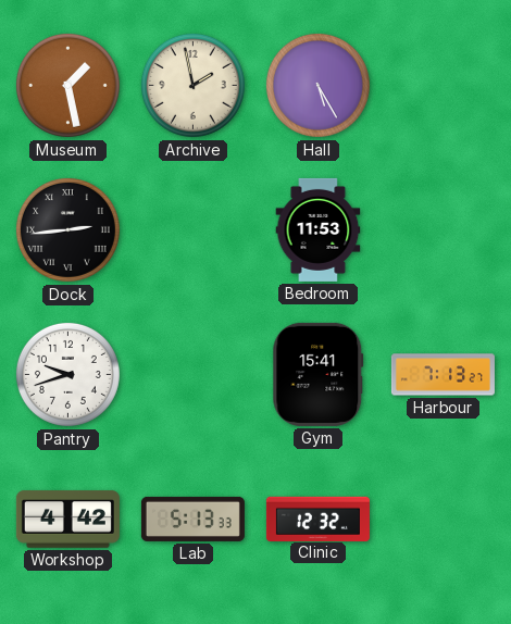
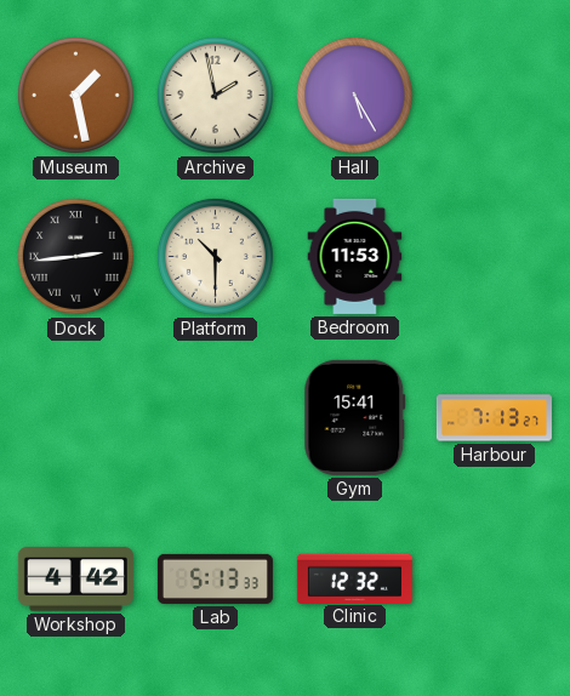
Platform: none -> 10:30 (215, 256)
Pantry: 9:42 -> none (67, 374)
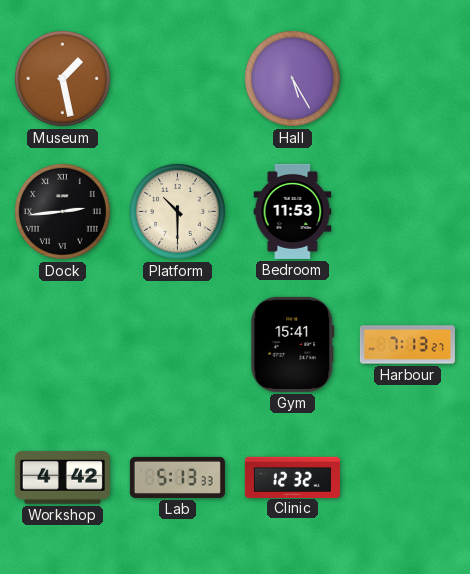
Archive: 1:58 -> none (215, 95)
